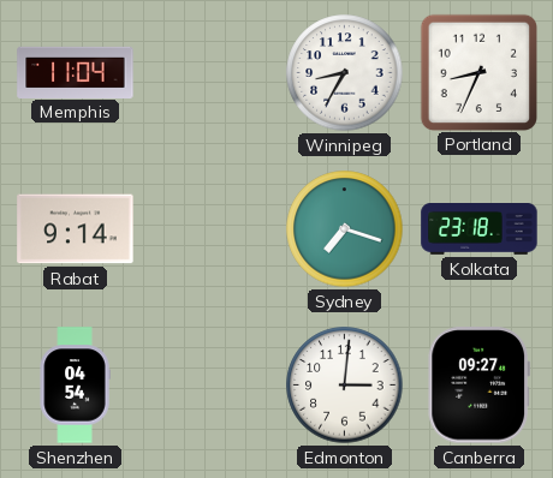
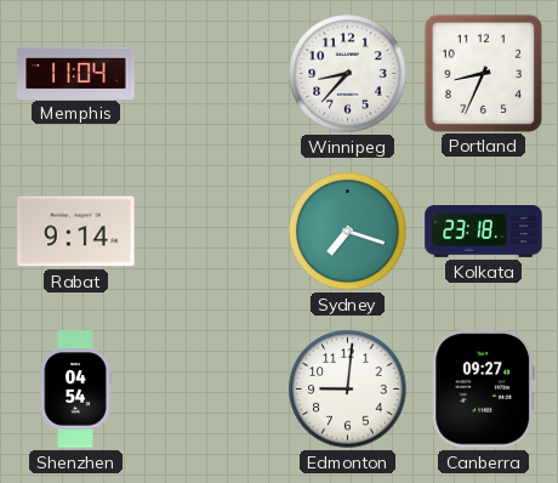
Winnipeg: 8:35 -> 8:37 (348, 74)
Edmonton: 3:01 -> 9:01 (348, 390)
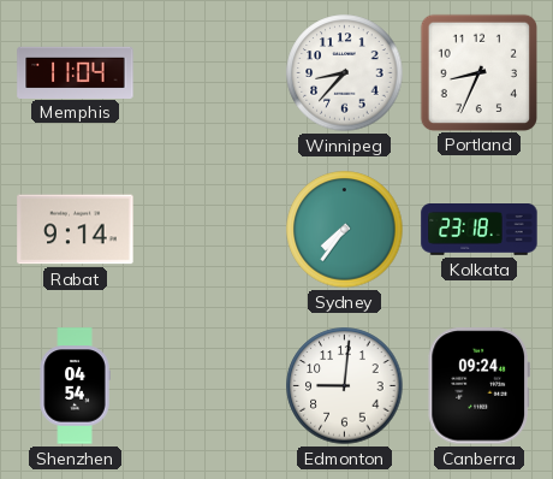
Sydney: 7:18 -> 7:36 (345, 230)
Canberra: 09:27 -> 09:24 (478, 386)
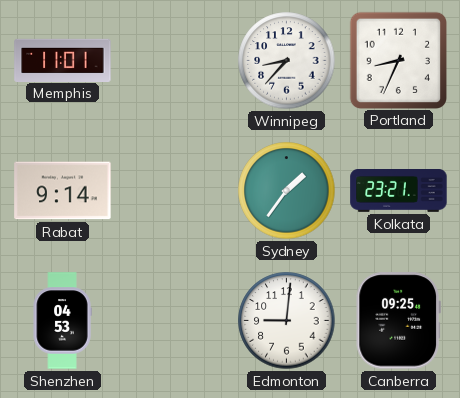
Memphis: 11:04 -> 11:01 (63, 60)
Sydney: 7:36 -> 1:36 (287, 191)
Kolkata: 23:18 -> 23:21 (399, 191)
Shenzhen: 04:54 -> 04:53 (62, 321)
Canberra: 09:24 -> 09:25 (398, 321)
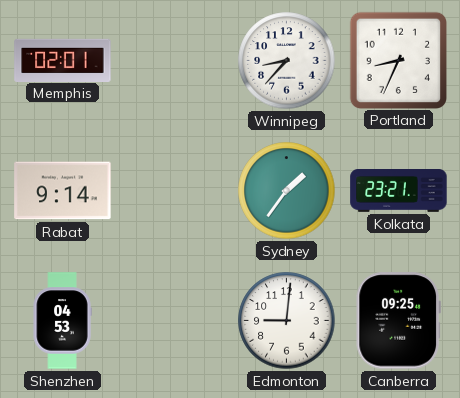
Memphis: 11:01 -> 02:01 (63, 60)
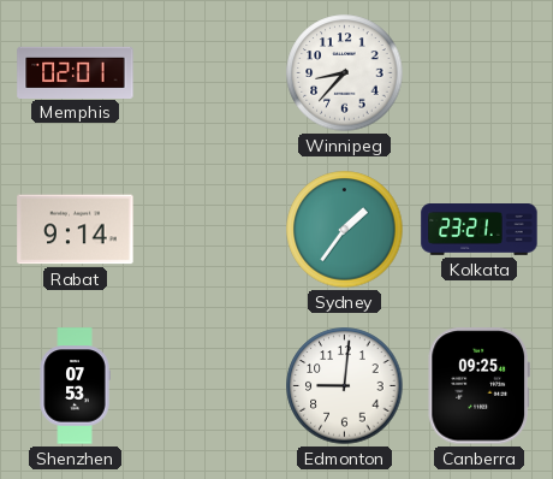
Portland: 8:34 -> none (398, 60)
Shenzhen: 04:53 -> 07:53 (75, 386)
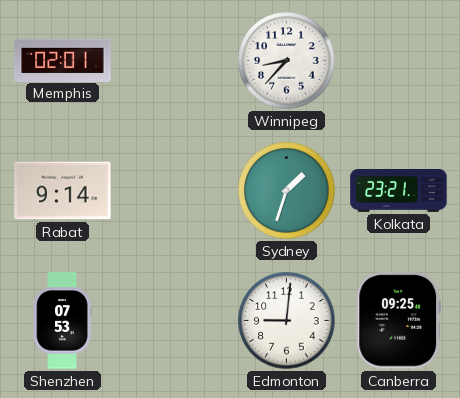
Sydney: 1:36 -> 1:33 (287, 191)
